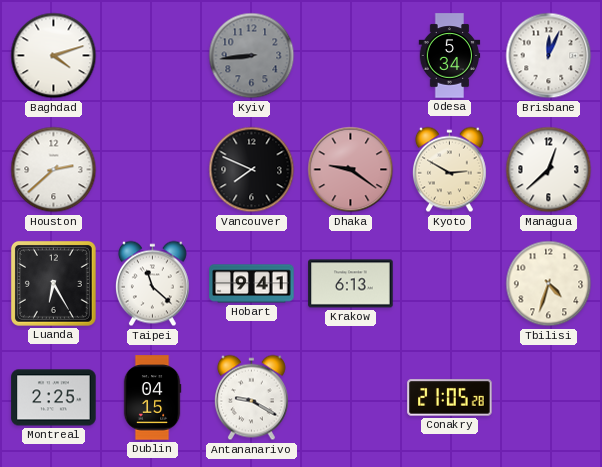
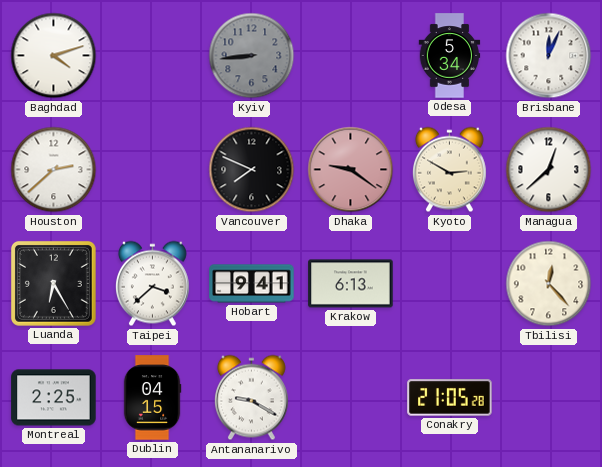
Taipei: 11:22 -> 3:38 (152, 284)
Tbilisi: 4:33 -> 12:23 (549, 284)
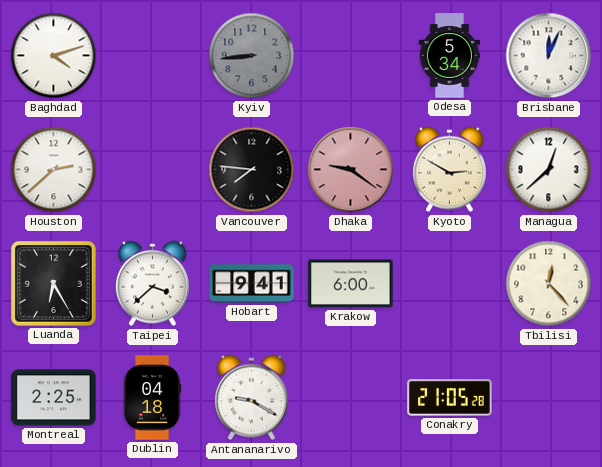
Vancouver: 7:49 -> 7:46 (252, 170)
Krakow: 6:13 -> 6:00 (351, 284)
Dublin: 04:15 -> 04:18 (152, 398)
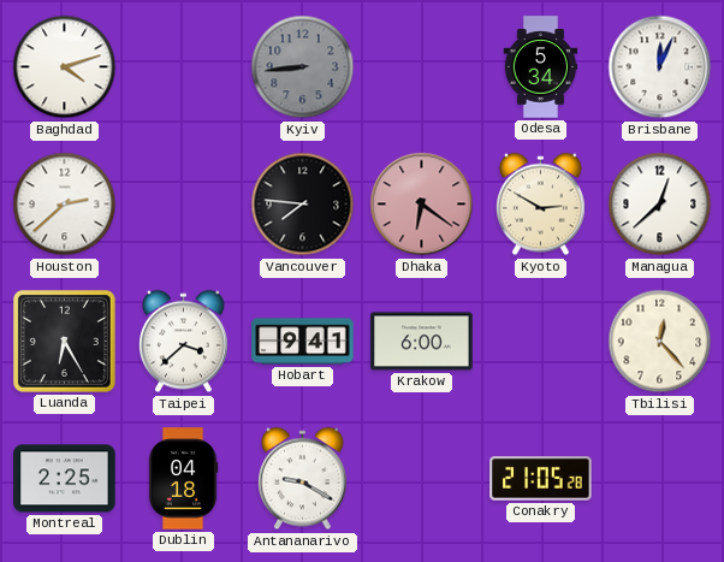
Dhaka: 9:21 -> 6:21 (422, 205)
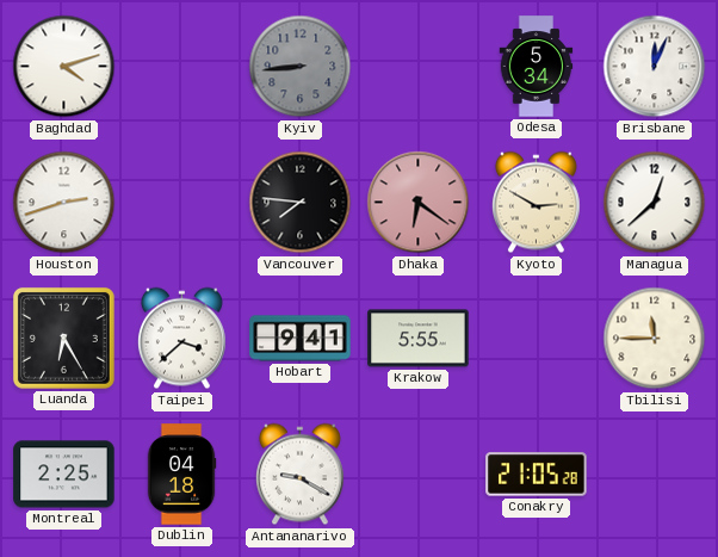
Houston: 2:38 -> 2:42 (64, 203)
Krakow: 6:00 -> 5:55 (419, 339)
Tbilisi: 12:23 -> 11:45 (655, 339)
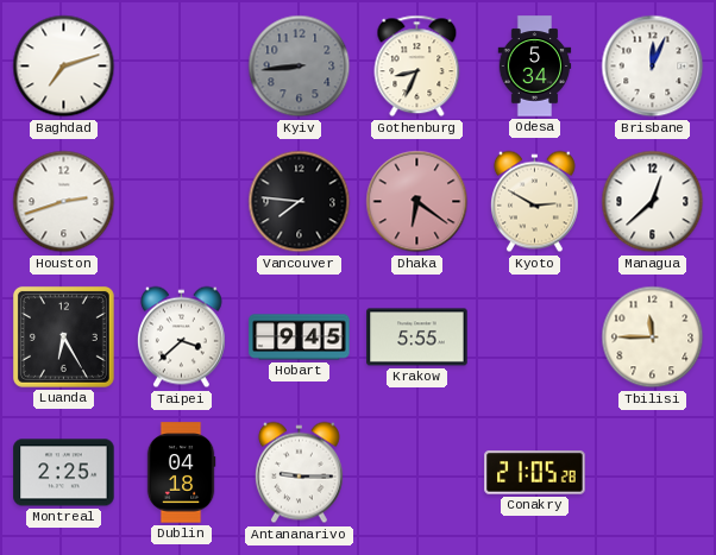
Baghdad: 4:12 -> 7:12 (64, 67)
Gothenburg: none -> 8:34 (417, 67)
Hobart: 9:41 -> 9:45 (300, 338)
Antananarivo: 9:20 -> 9:15 (299, 473)
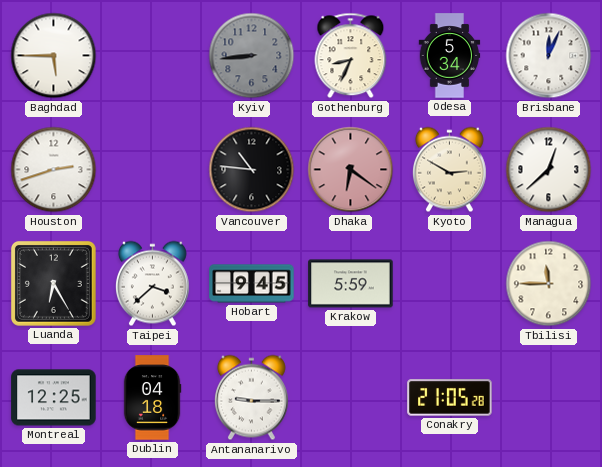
Baghdad: 7:12 -> 5:45 (54, 56)
Vancouver: 7:46 -> 10:46 (252, 170)
Krakow: 5:55 -> 5:59 (351, 284)
Montreal: 2:25 -> 12:25 (54, 398)
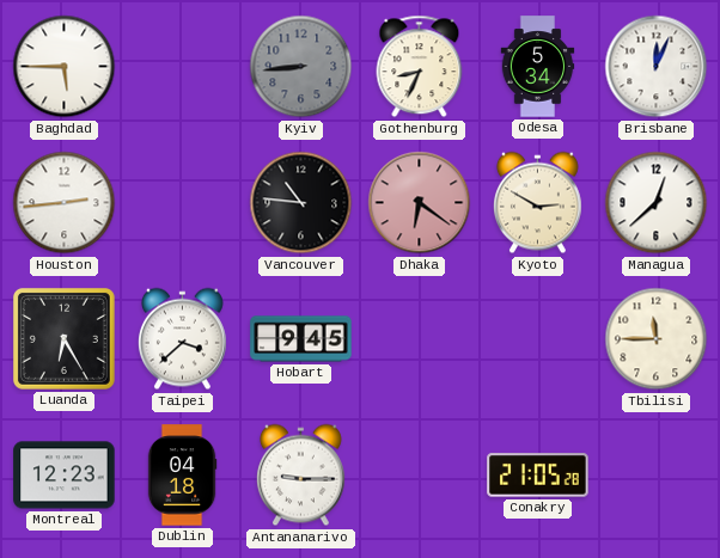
Houston: 2:42 -> 2:44 (65, 203)
Krakow: 5:59 -> none (351, 284)
Montreal: 12:25 -> 12:23 (65, 476)
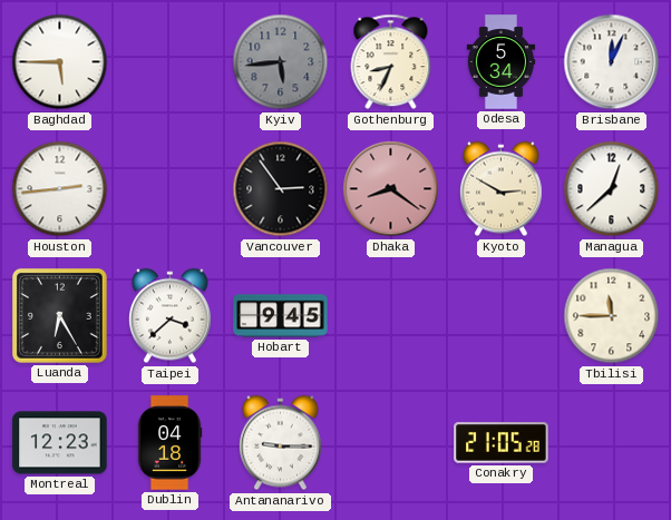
Kyiv: 8:44 -> 5:44 (281, 62)
Vancouver: 10:46 -> 2:54 (281, 189)
Dhaka: 6:21 -> 8:21 (391, 189)
